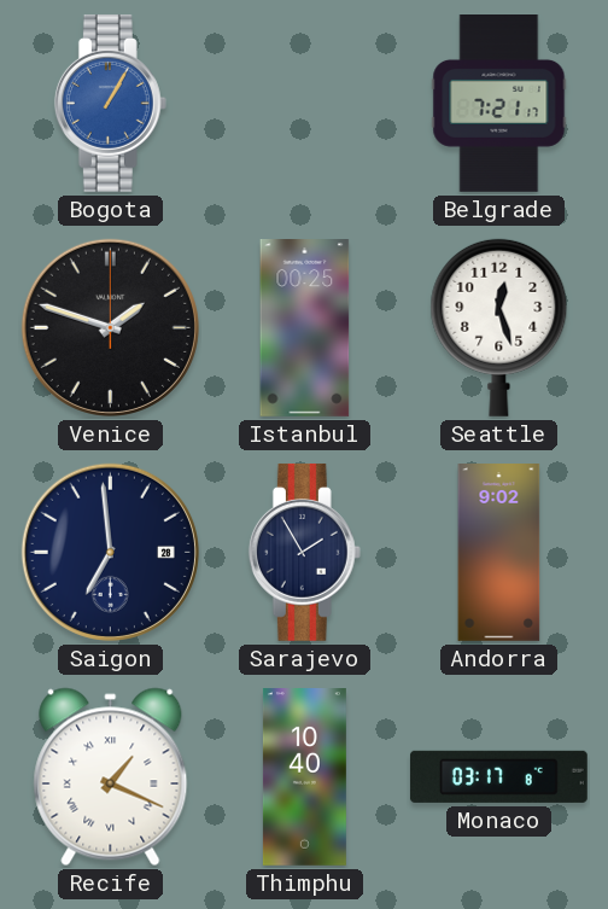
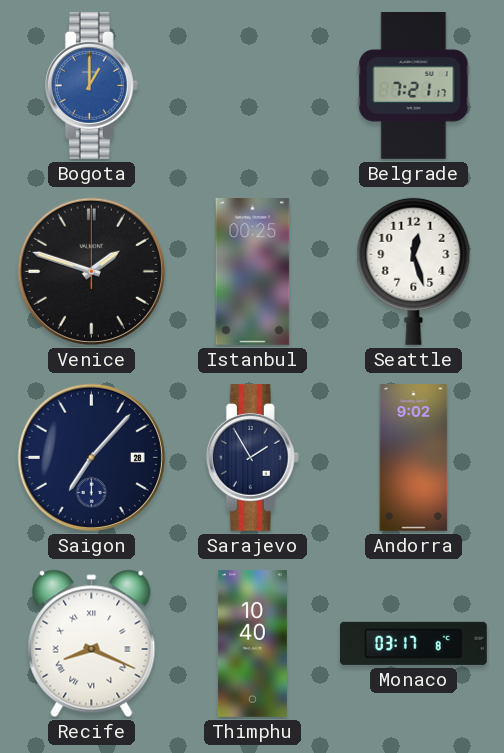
Bogota: 1:05 -> 1:00 (91, 85)
Saigon: 6:59 -> 7:07 (91, 457)
Recife: 1:19 -> 8:19 (92, 644)
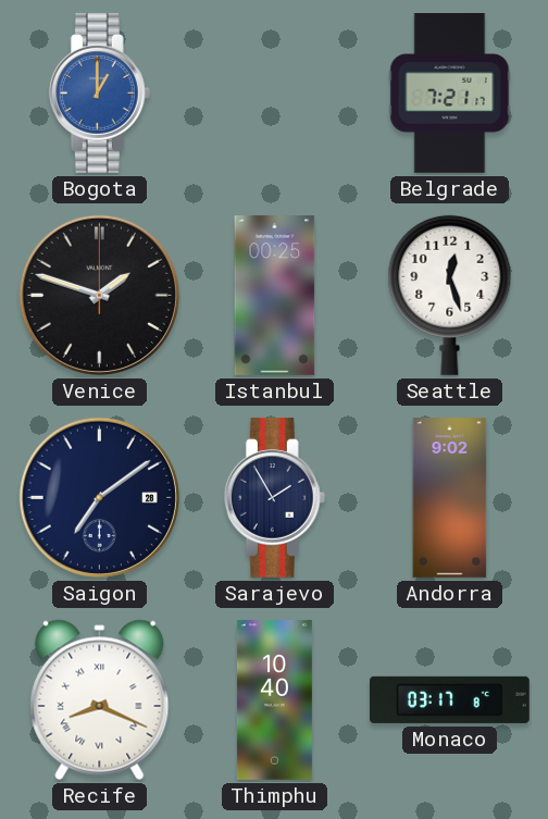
Saigon: 7:07 -> 7:09 (99, 497)
